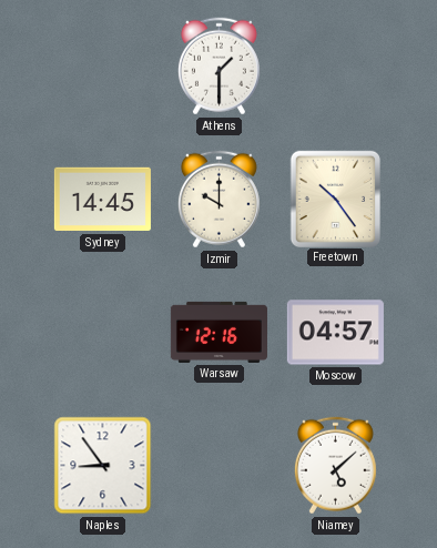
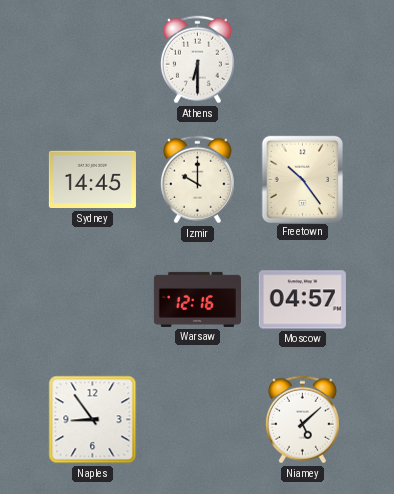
Athens: 1:30 -> 6:30 (197, 60)
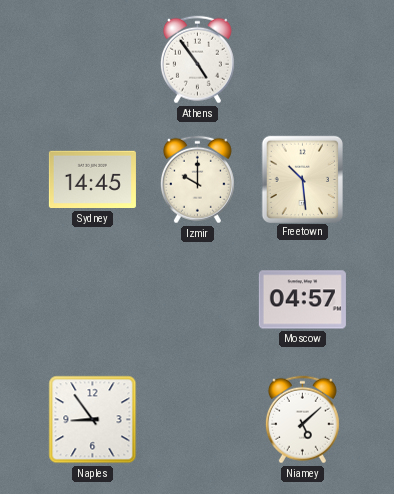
Athens: 6:30 -> 4:54 (197, 60)
Freetown: 10:24 -> 10:29 (302, 179)
Warsaw: 12:16 -> none (197, 299)
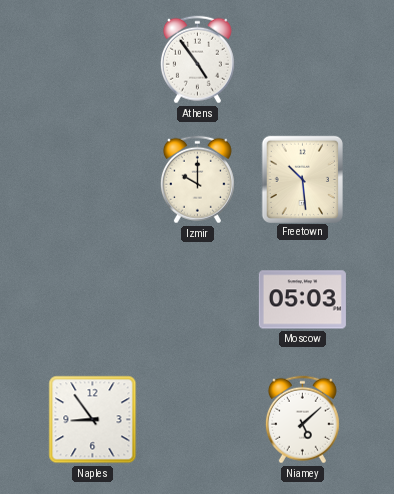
Sydney: 14:45 -> none (92, 180)
Moscow: 04:57 -> 05:03 (302, 300)
